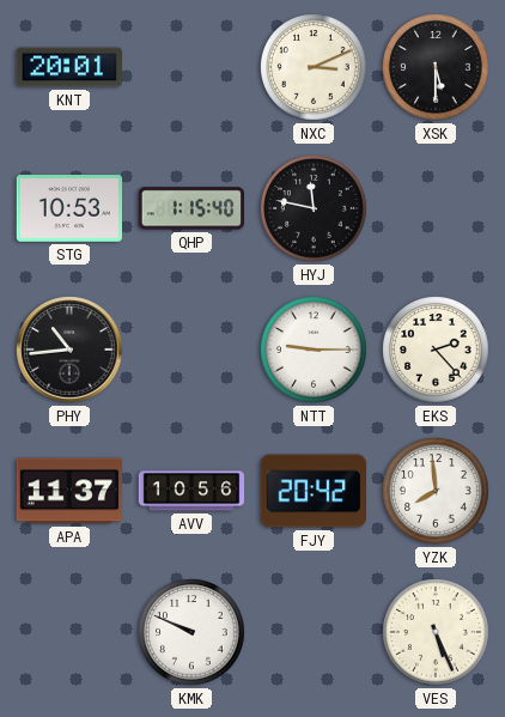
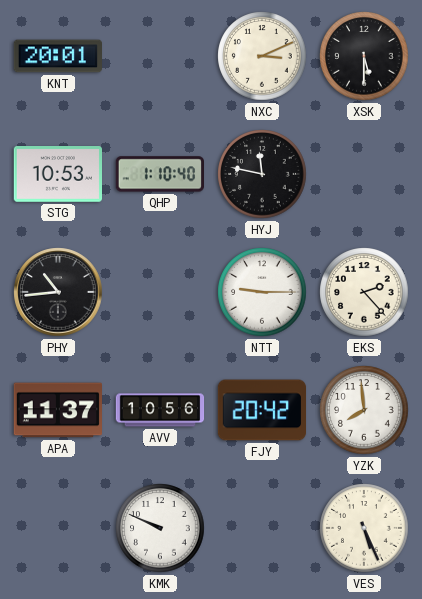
QHP: 1:15 -> 1:10 (159, 174)
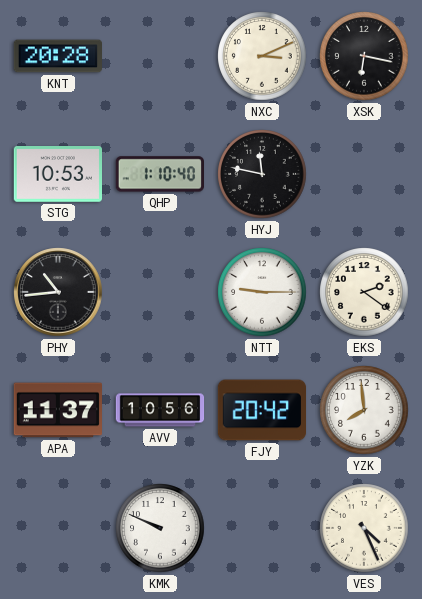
KNT: 20:01 -> 20:28 (57, 56)
XSK: 5:30 -> 6:17 (364, 56)
EKS: 2:23 -> 2:21 (364, 292)
VES: 5:26 -> 4:26 (364, 528)
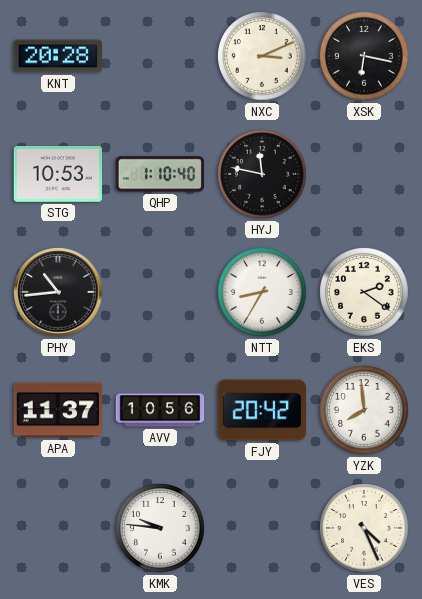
NTT: 9:15 -> 8:35 (262, 292)
KMK: 9:49 -> 9:46 (160, 528)
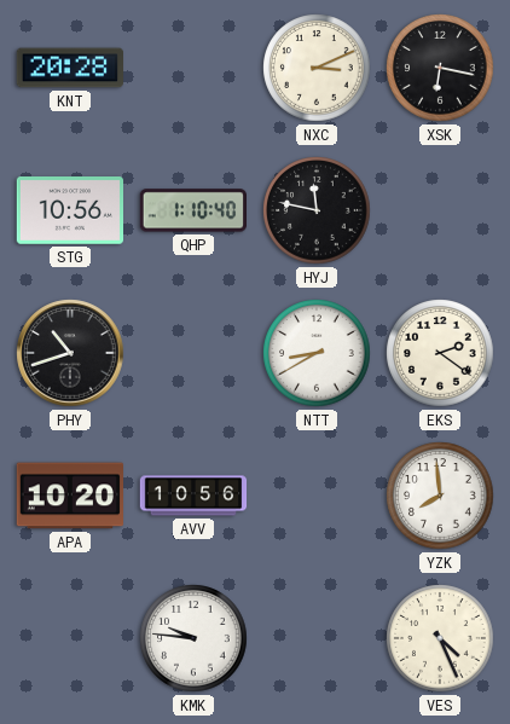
STG: 10:53 -> 10:56 (69, 212)
PHY: 10:44 -> 10:42 (70, 353)
NTT: 8:35 -> 8:40 (317, 353)
APA: 11:37 -> 10:20 (69, 496)
FJY: 20:42 -> none (262, 410)
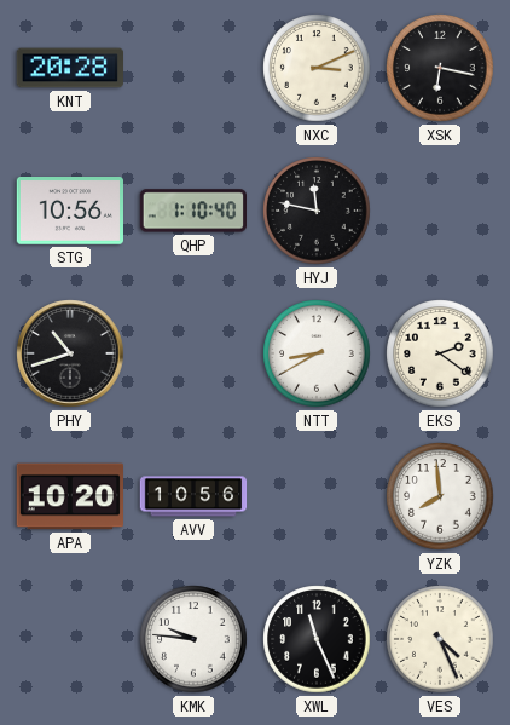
XWL: none -> 11:26 (317, 639)
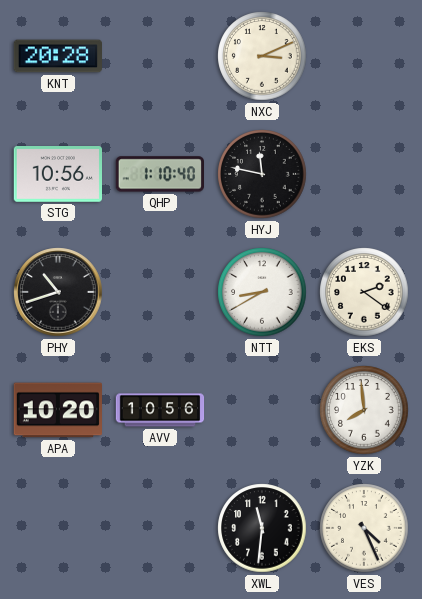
XSK: 6:17 -> none (440, 68)
KMK: 9:46 -> none (193, 639)
XWL: 11:26 -> 11:31 (262, 528)
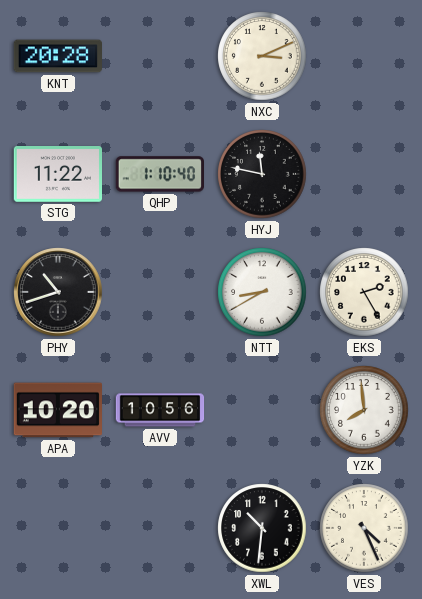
STG: 10:56 -> 11:22 (57, 175)
EKS: 2:21 -> 2:25 (364, 292)
XWL: 11:31 -> 10:31 (262, 528)
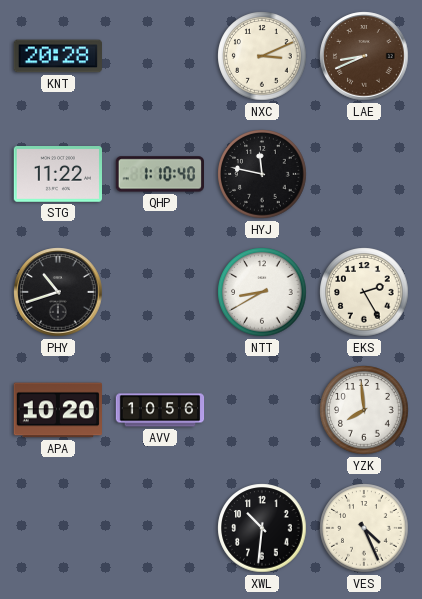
LAE: none -> 8:41 (364, 56)
